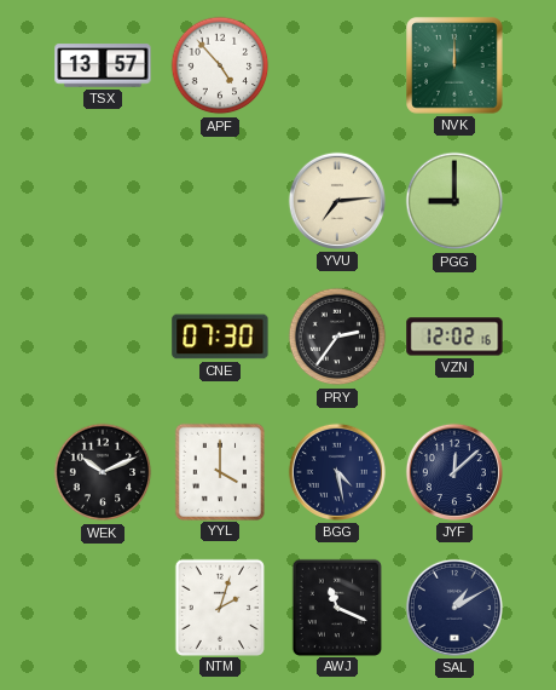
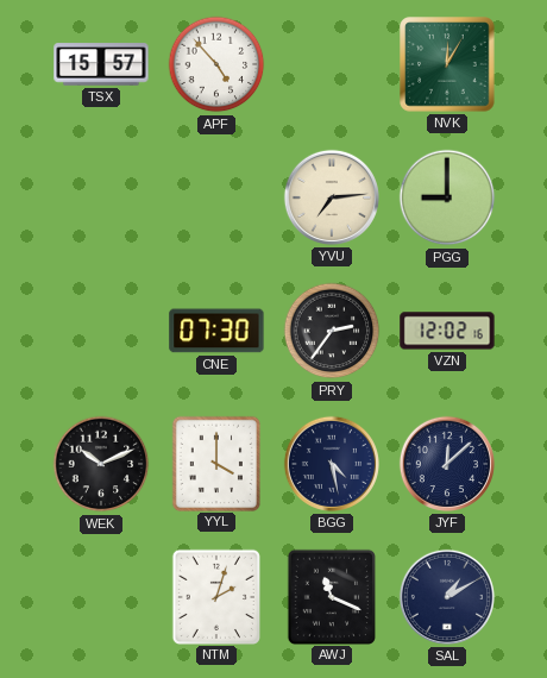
TSX: 13:57 -> 15:57 (101, 64)
NVK: 12:00 -> 12:05 (447, 64)
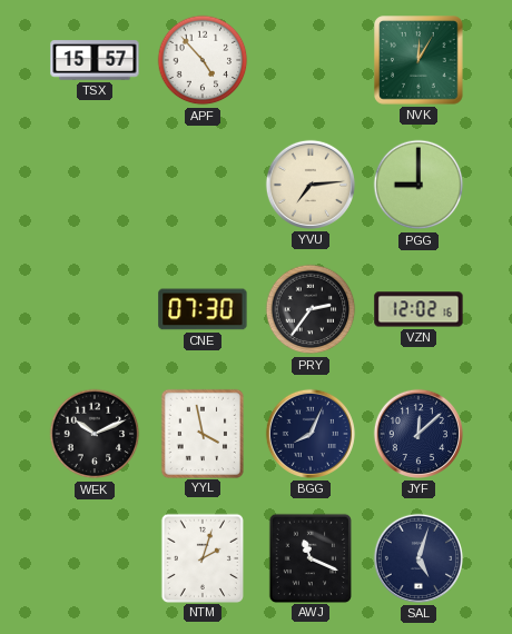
YYL: 4:00 -> 3:58 (203, 433)
BGG: 4:28 -> 8:04 (311, 434)
SAL: 1:10 -> 5:03 (419, 558)
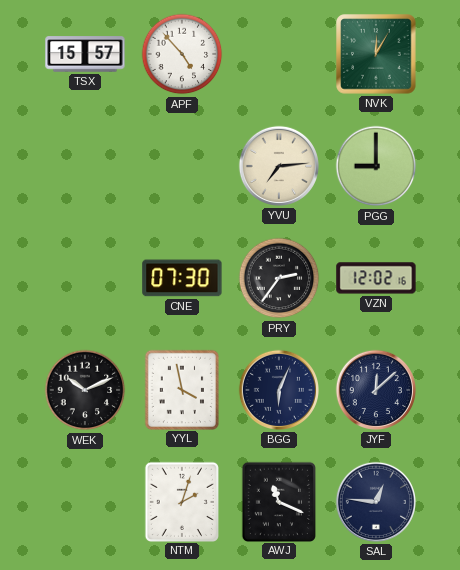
BGG: 8:04 -> 6:04 (279, 390)
SAL: 5:03 -> 12:46 (376, 502)
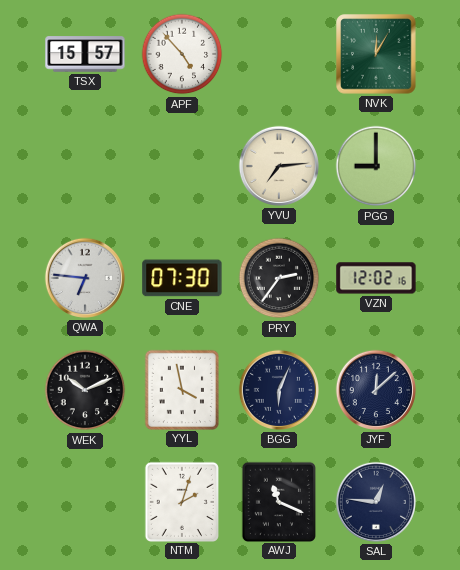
QWA: none -> 6:46 (85, 278)
